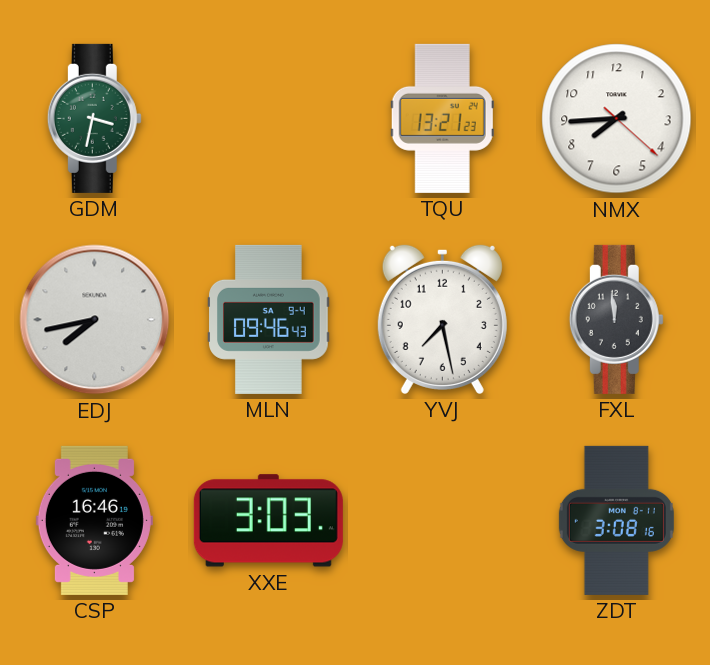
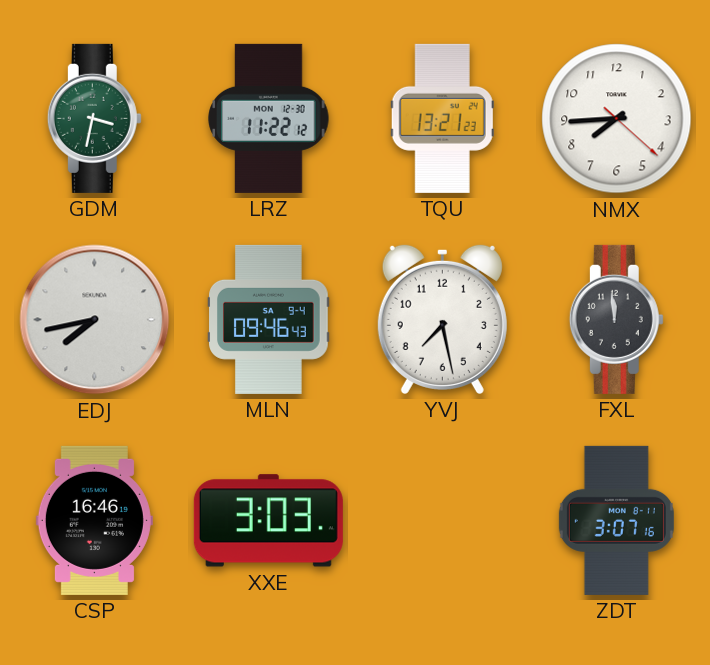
LRZ: none -> 11:22 (269, 118)
ZDT: 3:08 -> 3:07 (616, 520)
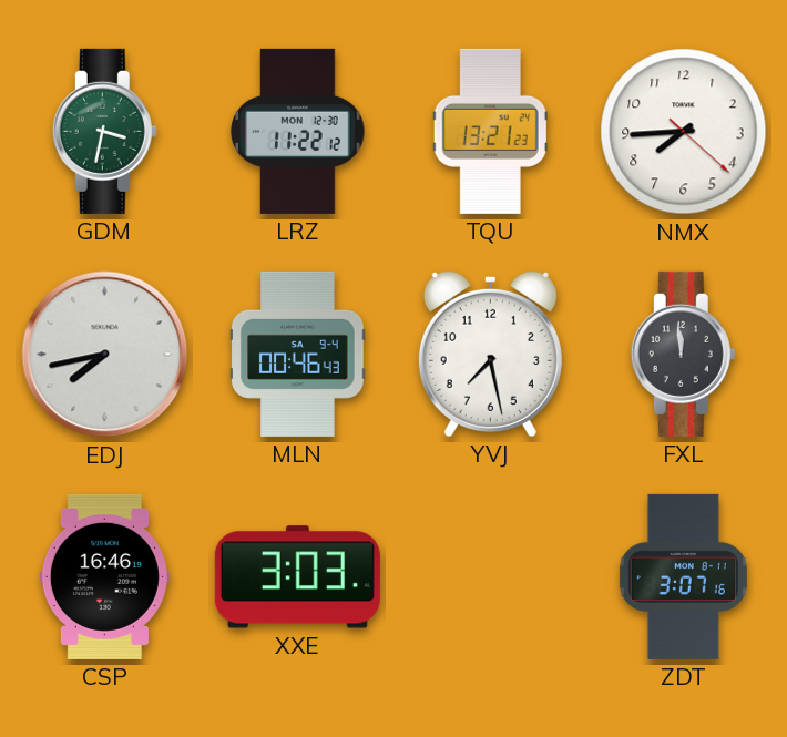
MLN: 09:46 -> 00:46 (298, 354)
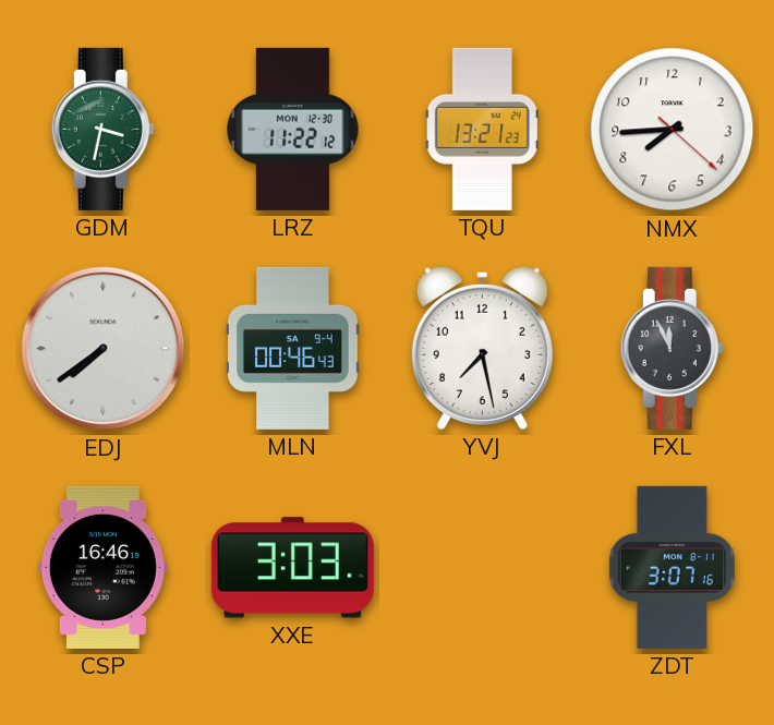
EDJ: 7:43 -> 7:39 (104, 349)
FXL: 11:59 -> 11:56 (672, 348)
